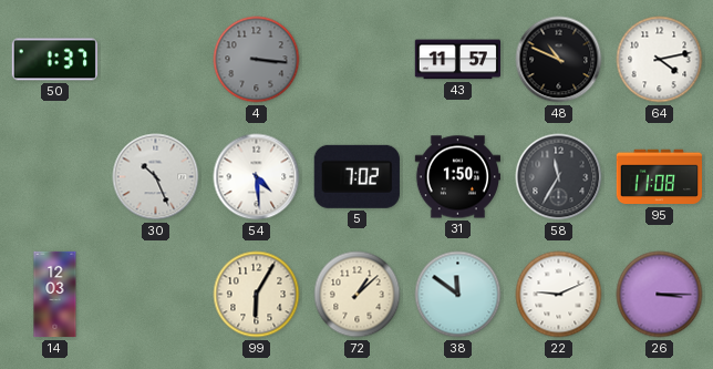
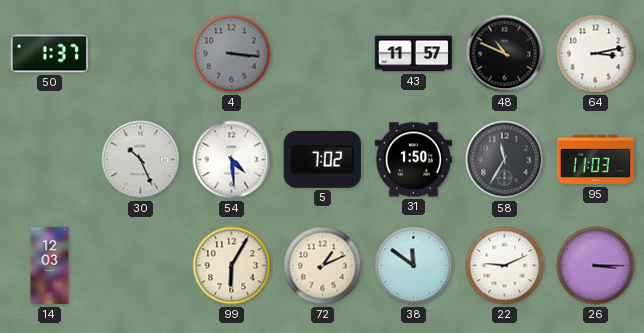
64: 4:13 -> 3:13 (596, 54)
95: 11:08 -> 11:03 (595, 160)
72: 1:08 -> 1:11 (323, 266)
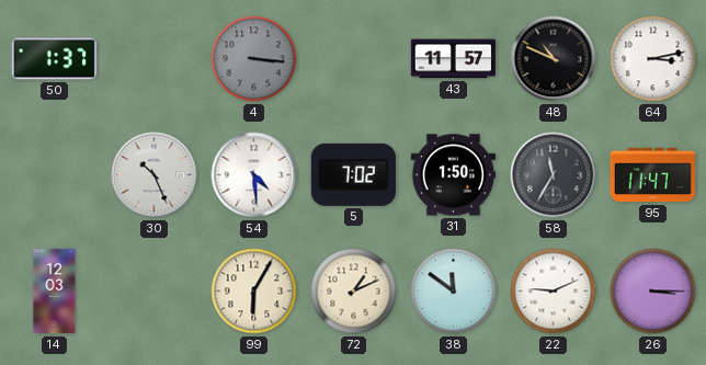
95: 11:03 -> 11:47 (652, 175)
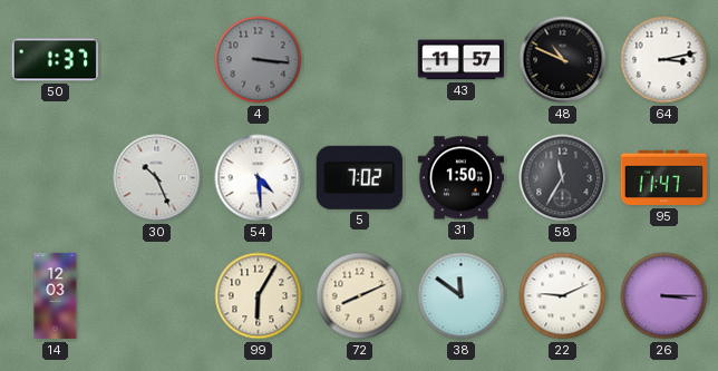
72: 1:11 -> 8:11 (360, 296)
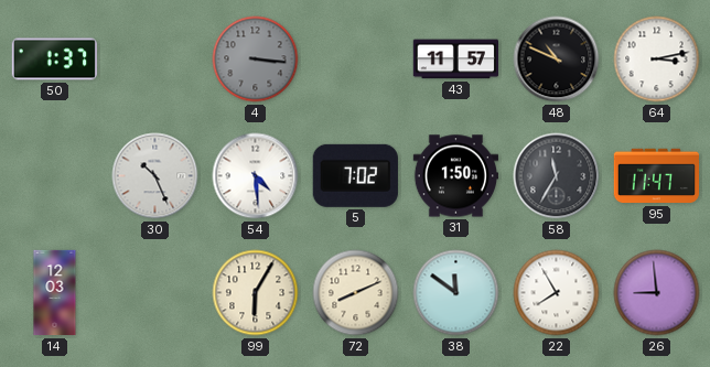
22: 9:11 -> 7:55 (557, 293)
26: 3:15 -> 8:59 (657, 293)
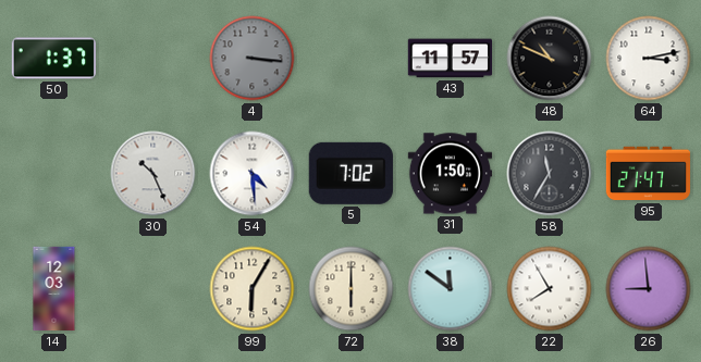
95: 11:47 -> 21:47 (648, 174)
72: 8:11 -> 6:00 (352, 289)
